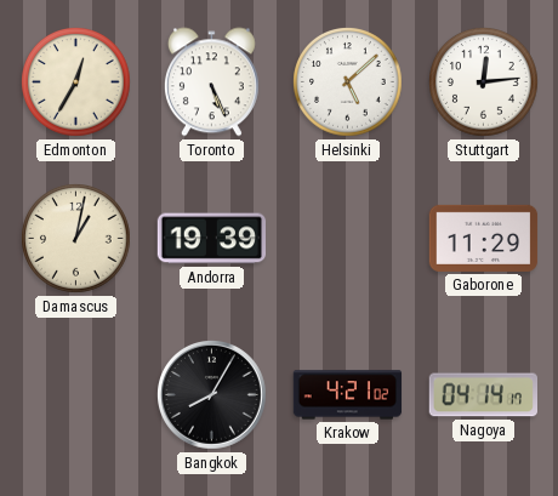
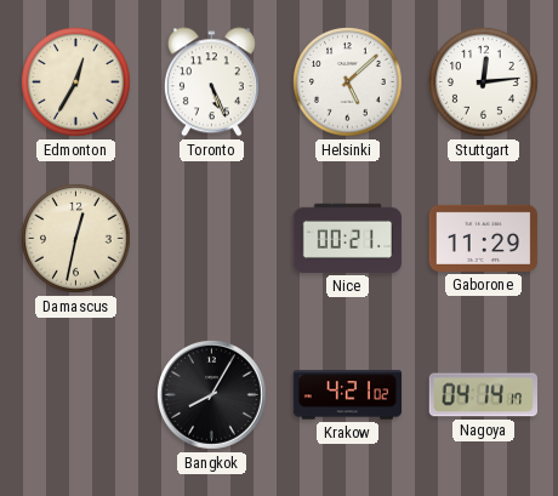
Damascus: 1:02 -> 12:32 (76, 239)
Andorra: 19:39 -> none (212, 239)
Nice: none -> 00:21 (348, 238)
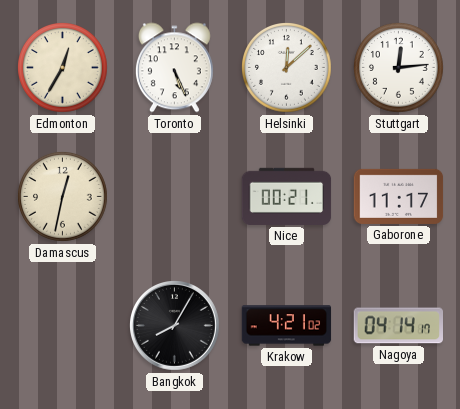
Helsinki: 5:08 -> 12:08 (287, 68)
Gaborone: 11:29 -> 11:17 (399, 196)
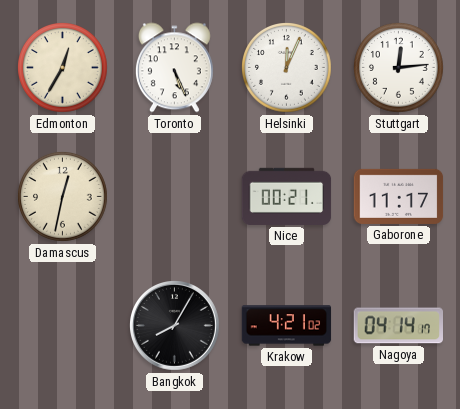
Helsinki: 12:08 -> 12:04 (287, 68)
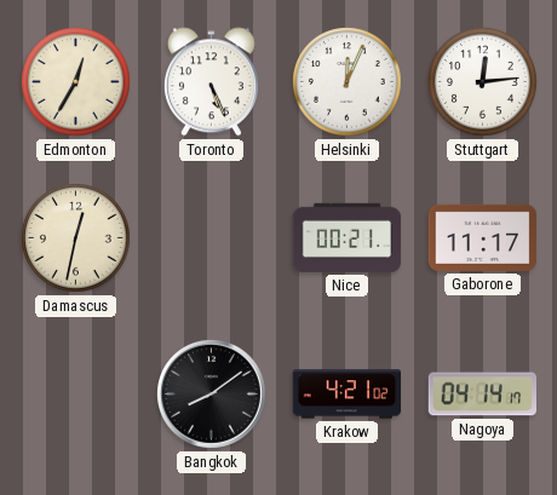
Bangkok: 8:05 -> 8:09 (212, 395)
